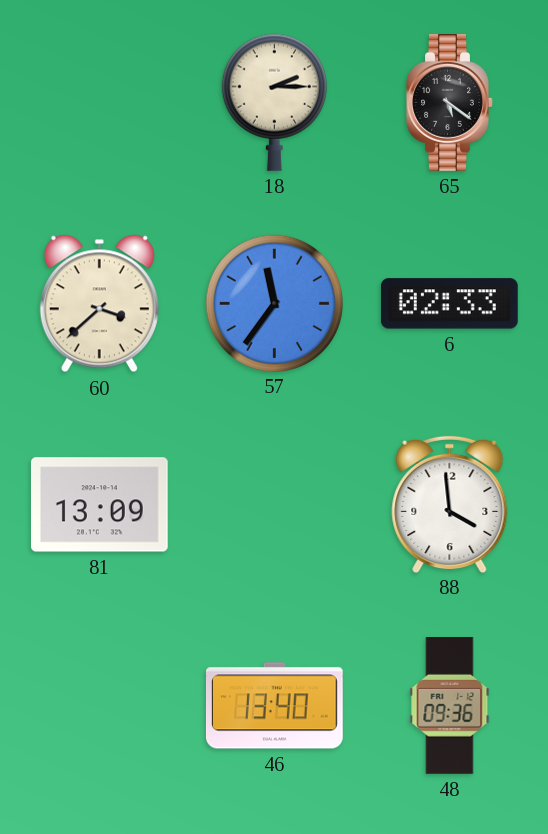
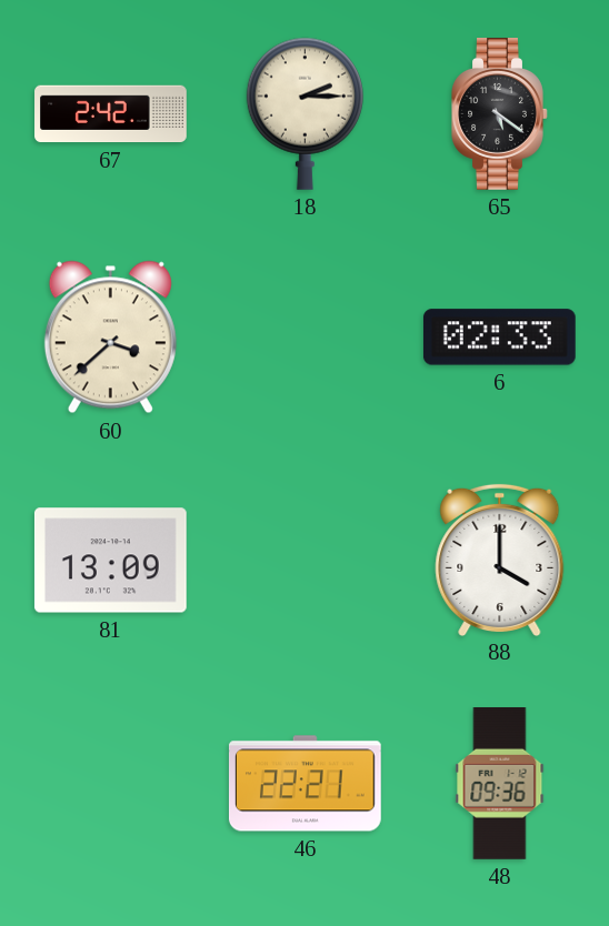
67: none -> 2:42 (111, 114)
57: 11:36 -> none (274, 303)
88: 3:59 -> 4:00 (500, 560)
46: 13:40 -> 22:21 (304, 784)
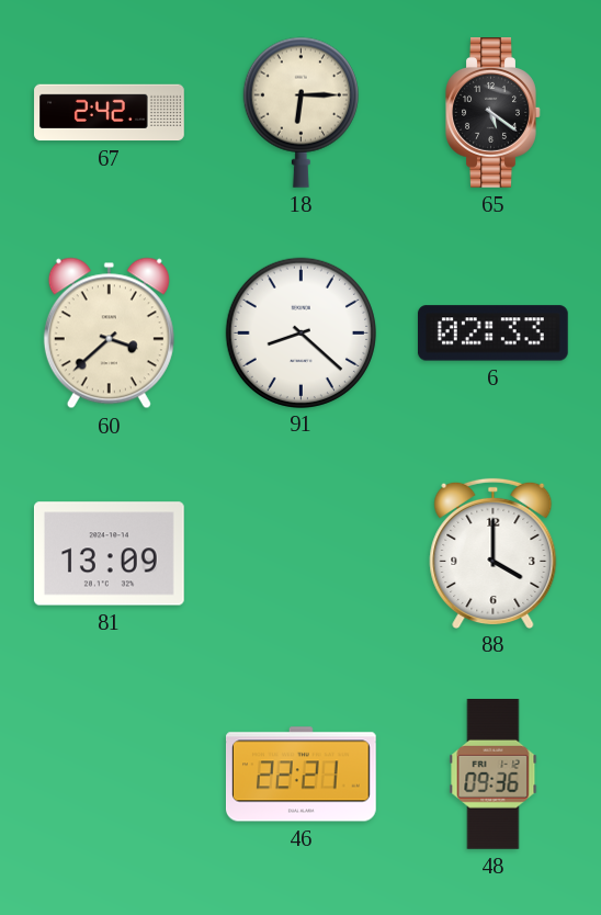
18: 2:15 -> 6:15 (300, 112)
91: none -> 8:22 (300, 332)
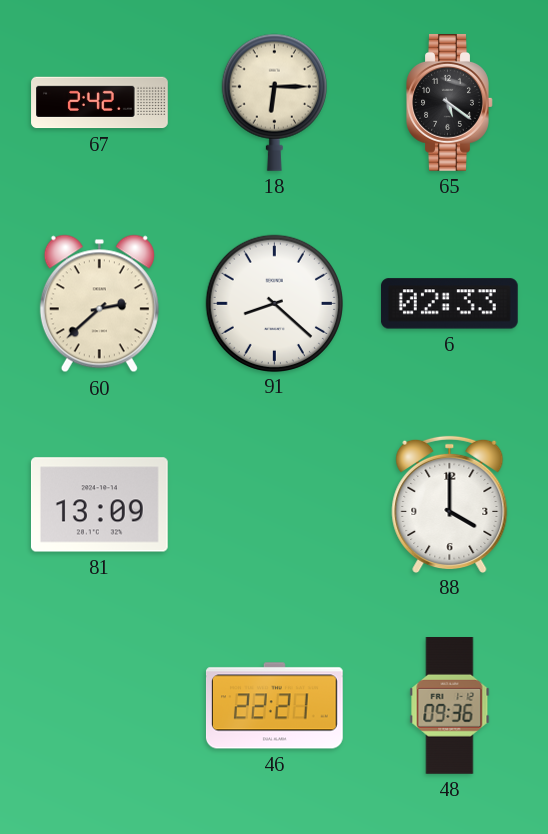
60: 3:38 -> 2:38 (99, 304)
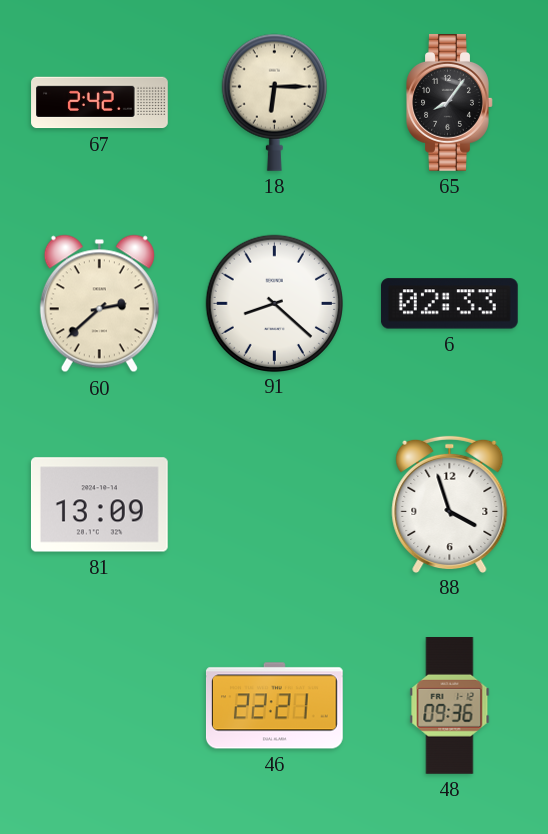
65: 5:21 -> 8:06 (450, 103)
88: 4:00 -> 3:57 (450, 504)
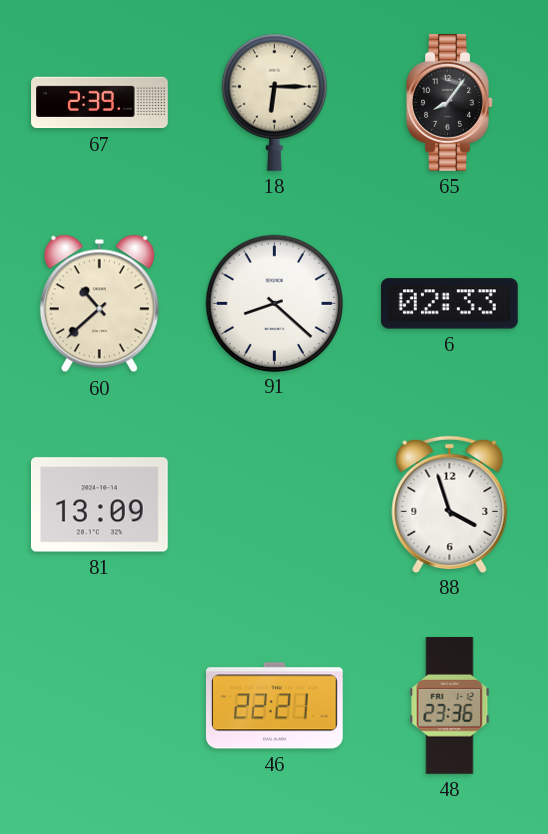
67: 2:42 -> 2:39 (100, 103)
60: 2:38 -> 10:38 (99, 304)
48: 09:36 -> 23:36 (450, 706)
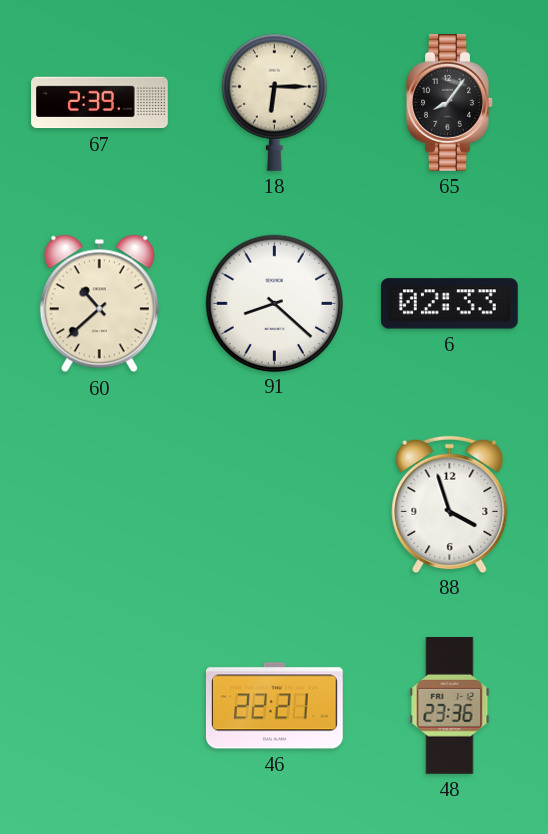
81: 13:09 -> none (99, 505)
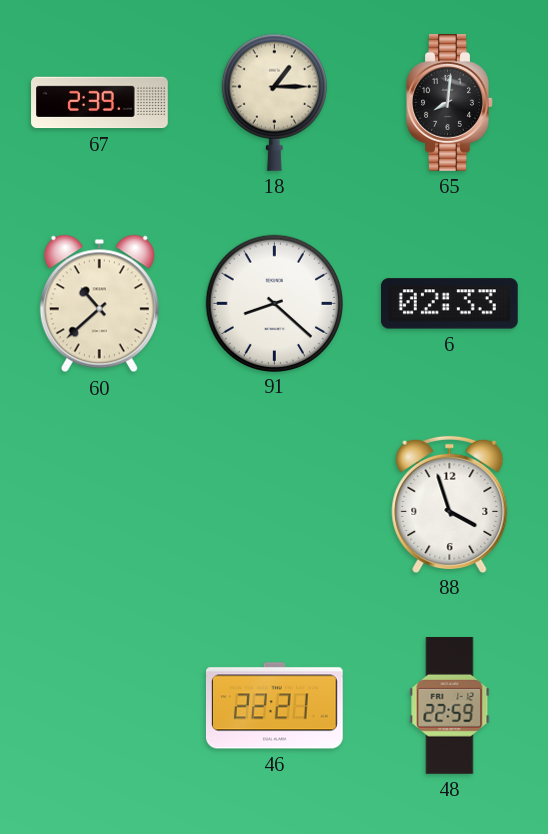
18: 6:15 -> 1:15 (274, 102)
65: 8:06 -> 8:01 (450, 103)
48: 23:36 -> 22:59 (450, 706)
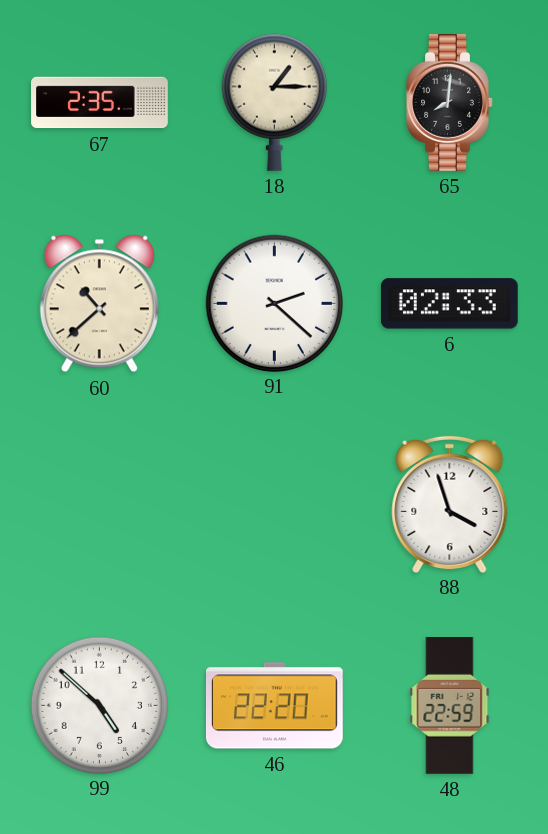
67: 2:39 -> 2:35 (100, 103)
91: 8:22 -> 2:22 (274, 303)
99: none -> 4:52 (99, 705)
46: 22:21 -> 22:20 (274, 706)
